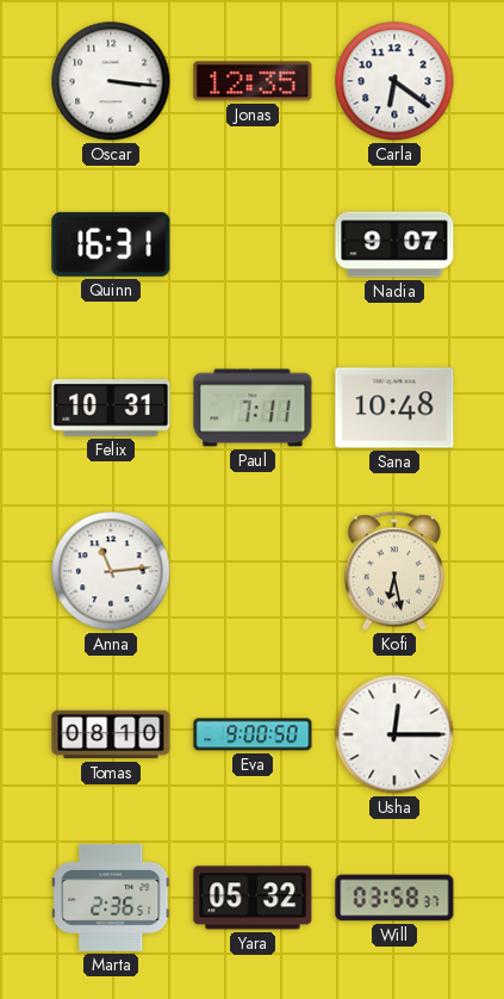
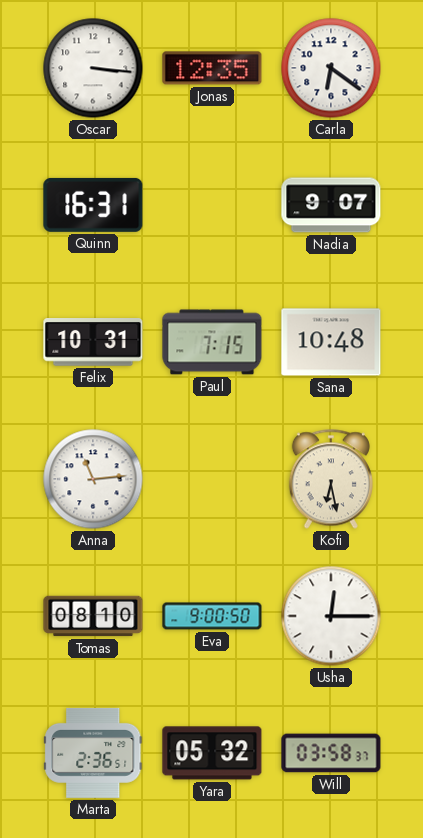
Paul: 7:11 -> 7:15 (212, 342)
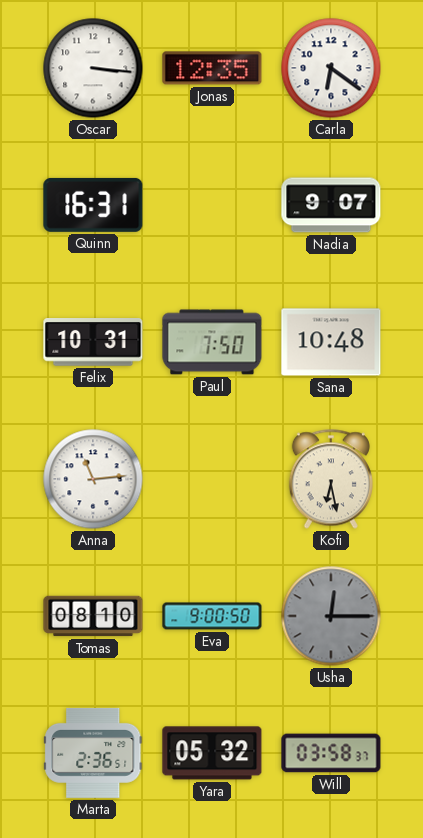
Paul: 7:15 -> 7:50 (212, 342)
Usha dial: white -> grey (331, 616)
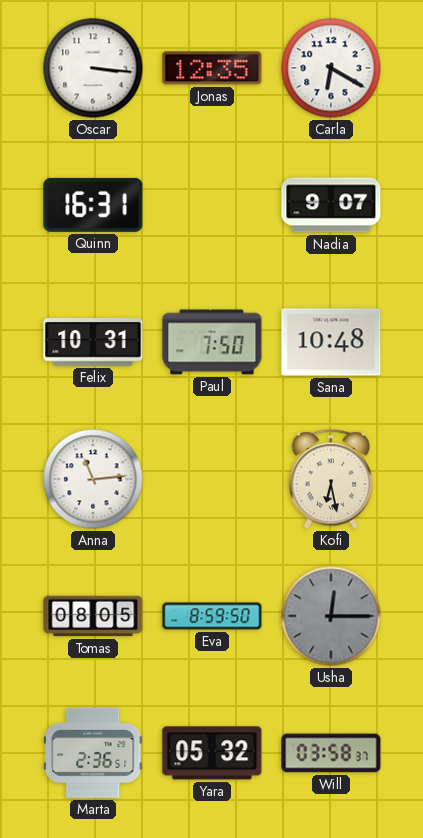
Carla: 6:21 -> 6:20 (331, 68)
Tomas: 08:10 -> 08:05 (93, 616)
Eva: 9:00 -> 8:59 (212, 616)
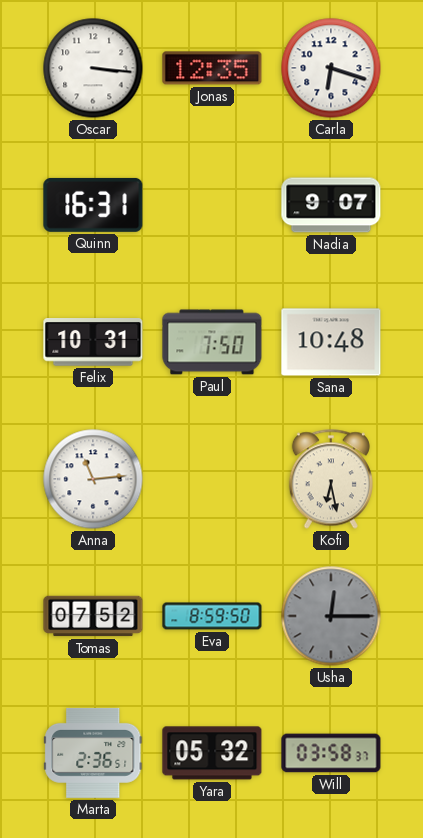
Carla: 6:20 -> 6:18 (331, 68)
Tomas: 08:05 -> 07:52 (93, 616)
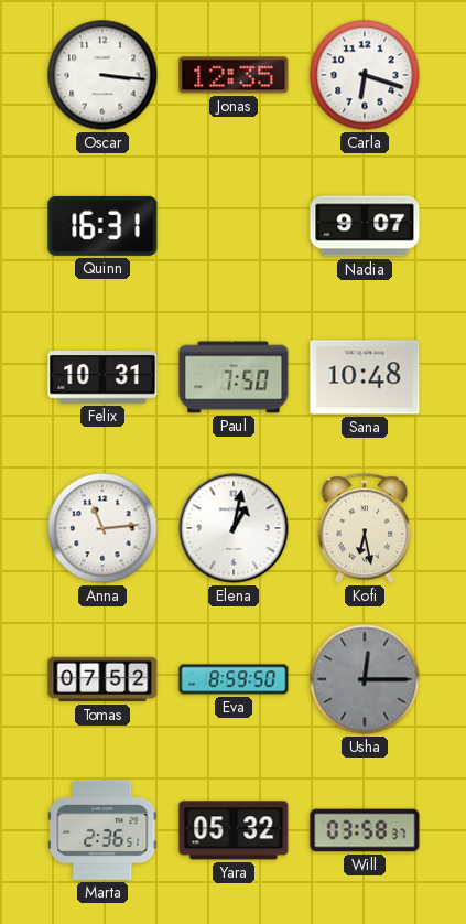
Elena: none -> 1:02 (234, 528)
